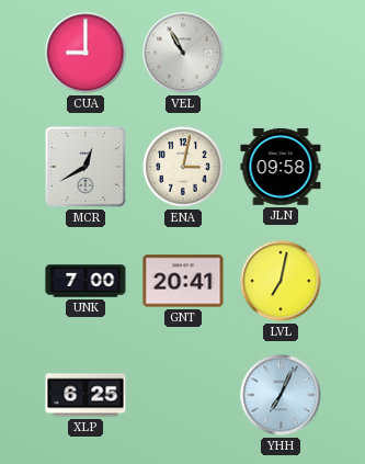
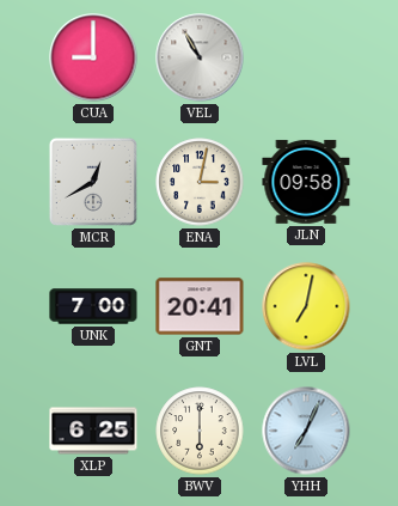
BWV: none -> 6:00 (200, 431)
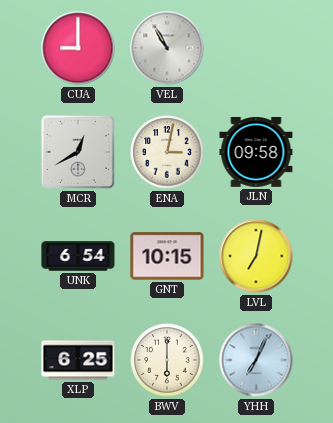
UNK: 7:00 -> 6:54 (78, 256)
GNT: 20:41 -> 10:15 (167, 256)
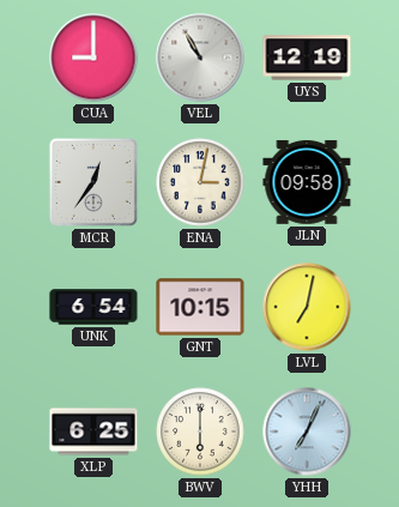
UYS: none -> 12:19 (307, 58)
MCR: 12:40 -> 12:36 (93, 182)
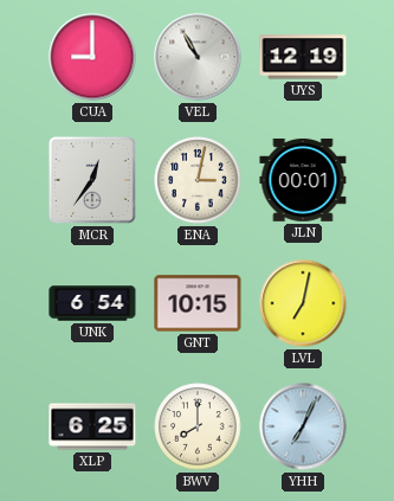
JLN: 09:58 -> 00:01 (303, 180)
BWV: 6:00 -> 8:00 (198, 426)
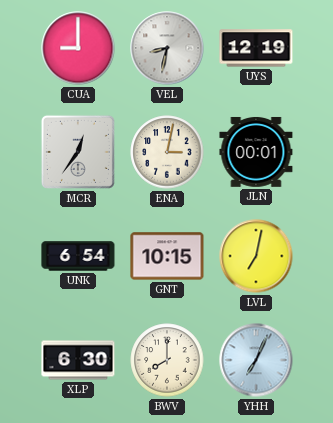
VEL: 10:55 -> 8:32 (167, 48)
XLP: 6:25 -> 6:30 (78, 360)
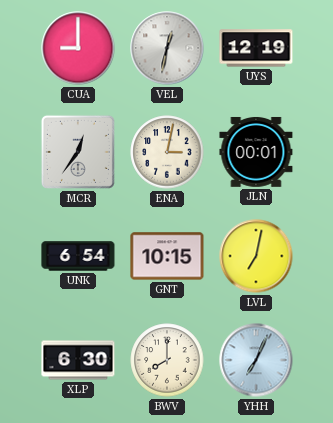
VEL: 8:32 -> 12:32 (167, 48)
